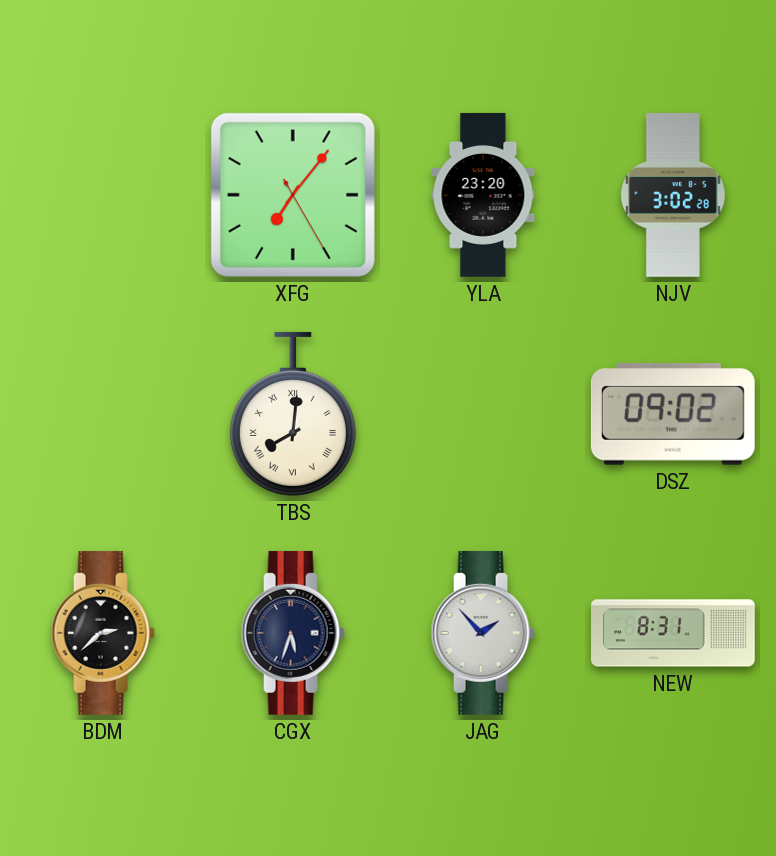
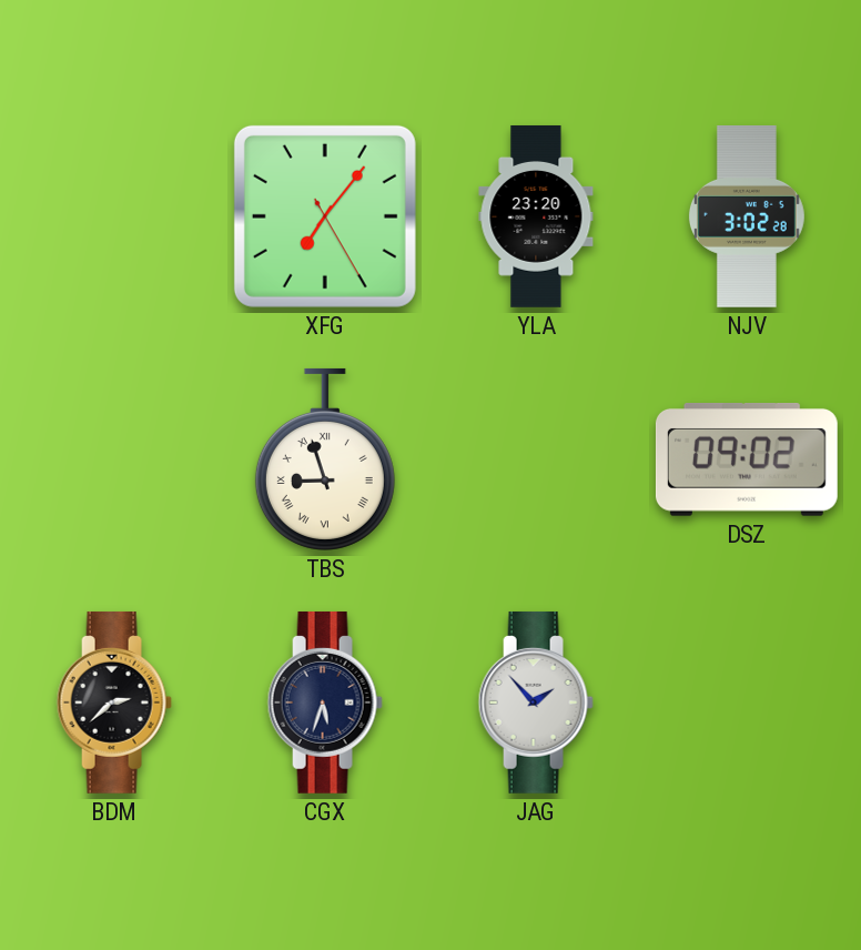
TBS: 8:01 -> 8:57 (325, 459)
NEW: 8:31 -> none (674, 633)
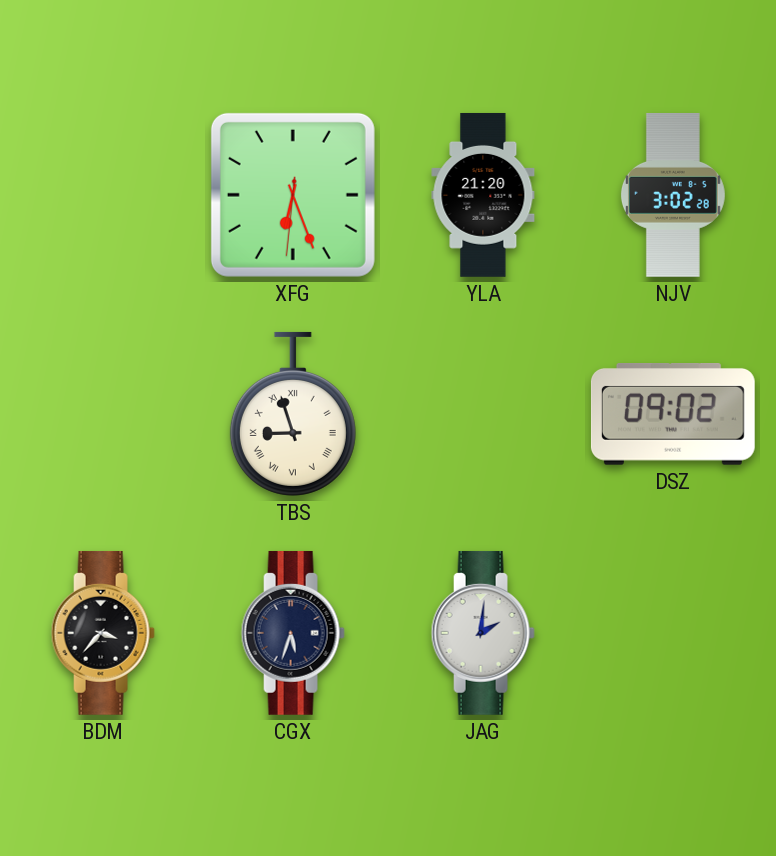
XFG: 7:06 -> 6:26 (293, 195)
YLA: 23:20 -> 21:20 (483, 195)
BDM: 2:38 -> 3:37 (103, 633)
JAG: 1:53 -> 2:01 (483, 633)
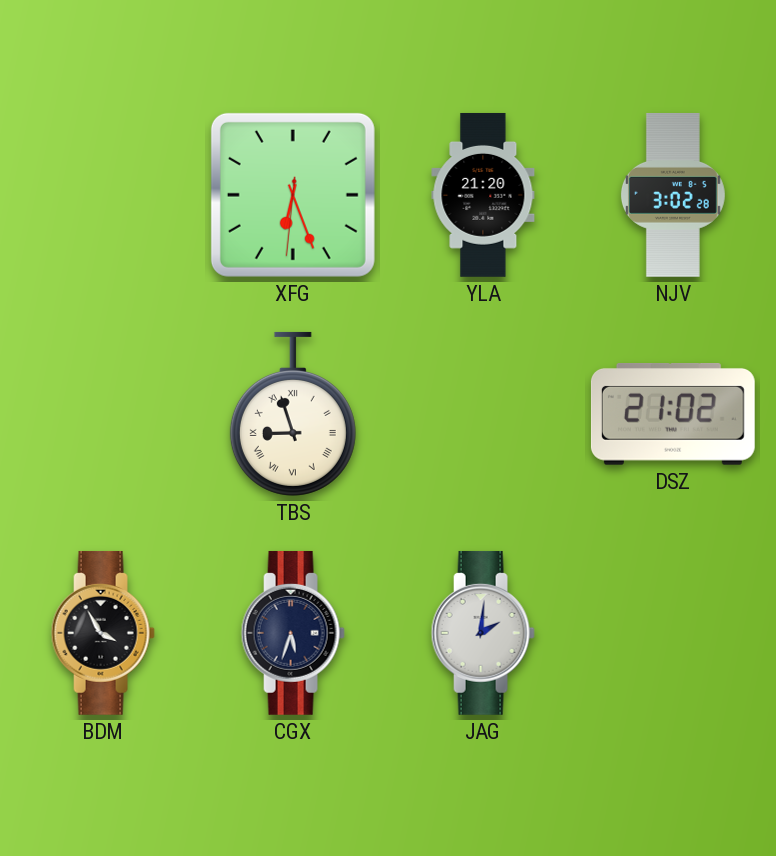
DSZ: 09:02 -> 21:02 (673, 415)
BDM: 3:37 -> 3:55 (103, 633)
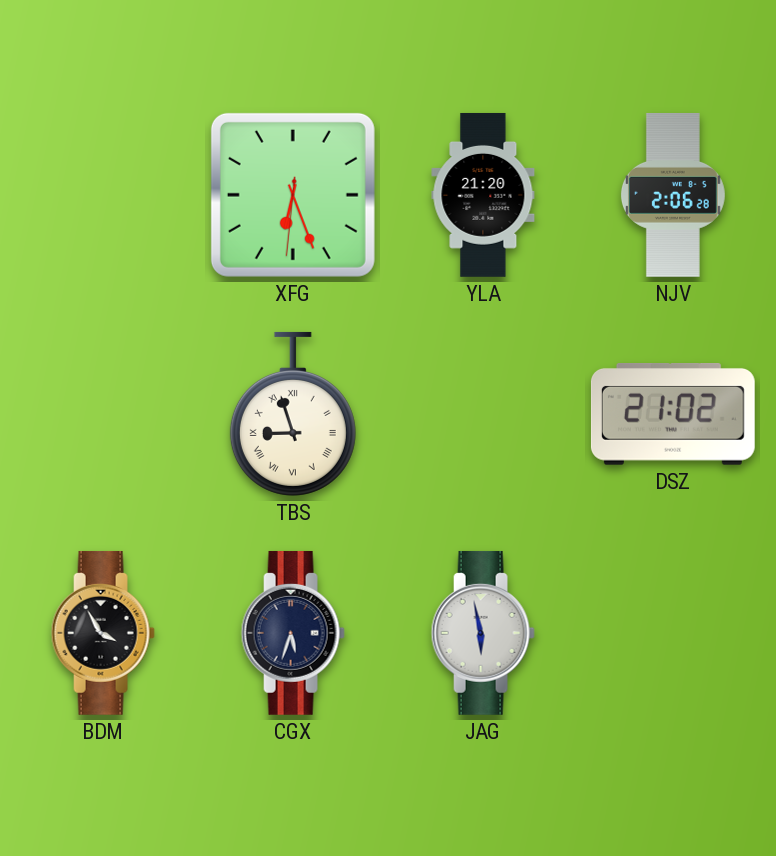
NJV: 3:02 -> 2:06 (673, 195)
JAG: 2:01 -> 5:58 (483, 633)
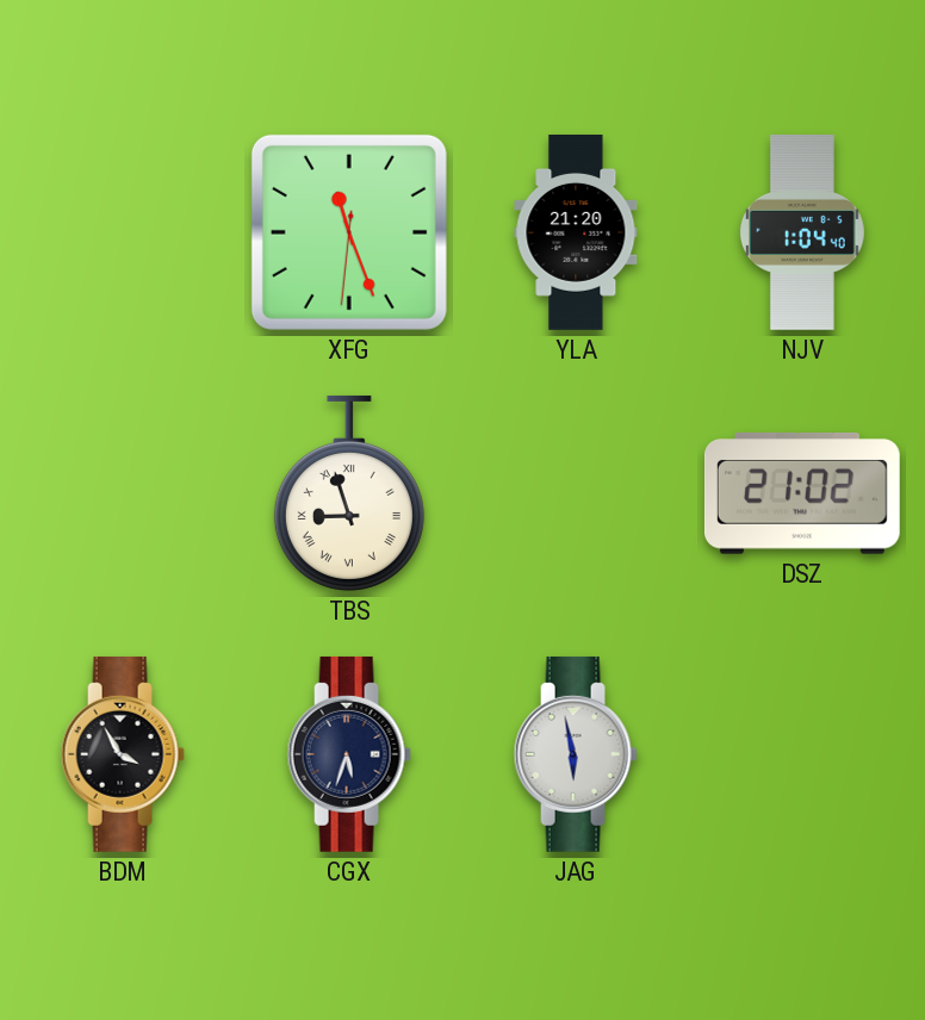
XFG: 6:26 -> 11:26 (349, 232)
NJV: 2:06 -> 1:04 (802, 232)
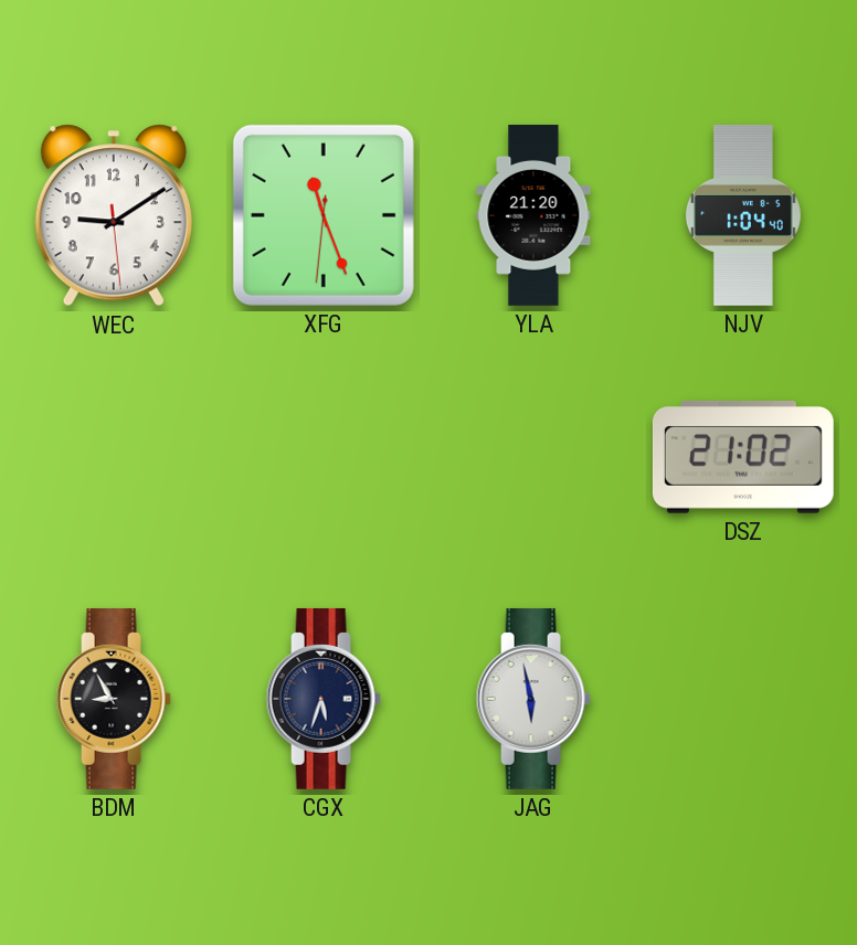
WEC: none -> 9:09 (114, 215)
TBS: 8:57 -> none (349, 493)
BDM: 3:55 -> 8:55 (114, 699)
